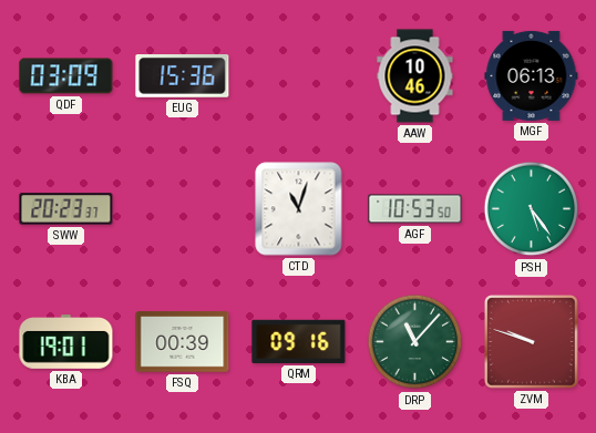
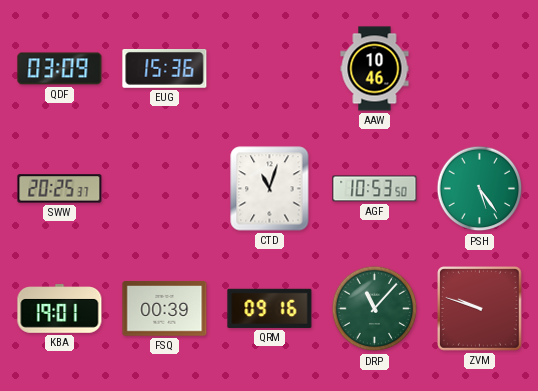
MGF: 06:13 -> none (532, 75)
SWW: 20:23 -> 20:25 (60, 189)
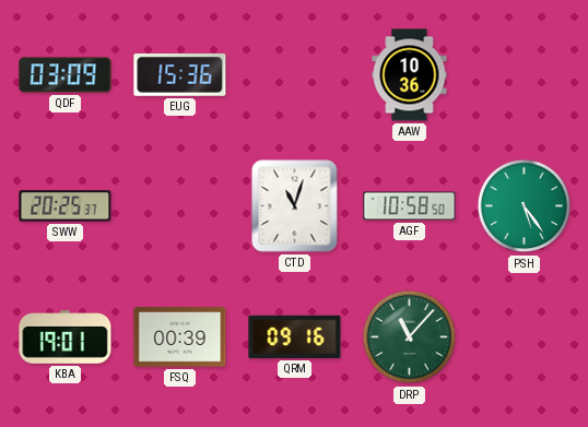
AAW: 10:46 -> 10:36 (410, 75)
AGF: 10:53 -> 10:58 (410, 206)
ZVM: 9:48 -> none (480, 309)
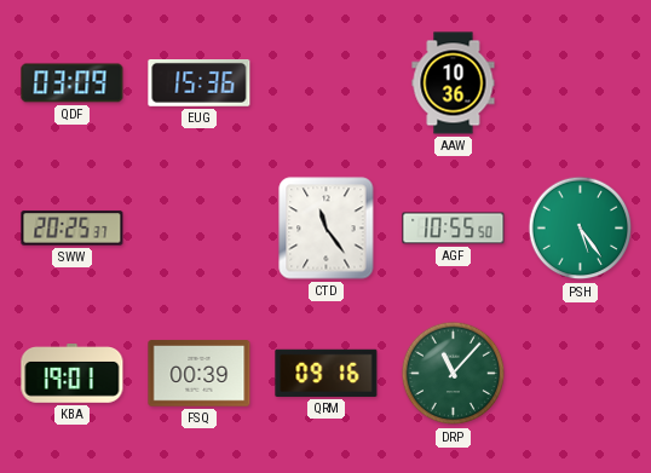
CTD: 11:03 -> 11:24 (327, 229)
AGF: 10:58 -> 10:55 (454, 229)
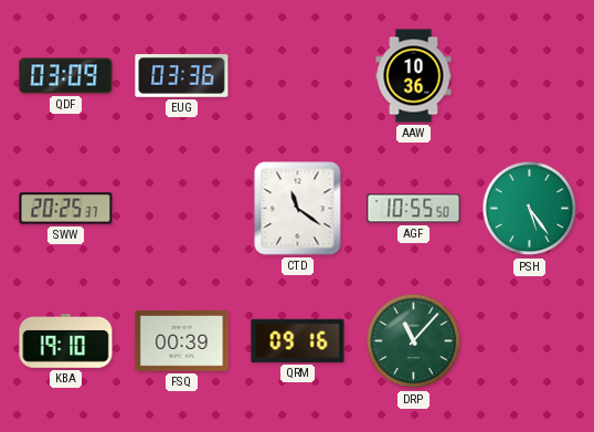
EUG: 15:36 -> 03:36 (182, 76)
CTD: 11:24 -> 11:21 (298, 209)
KBA: 19:01 -> 19:10 (66, 341)
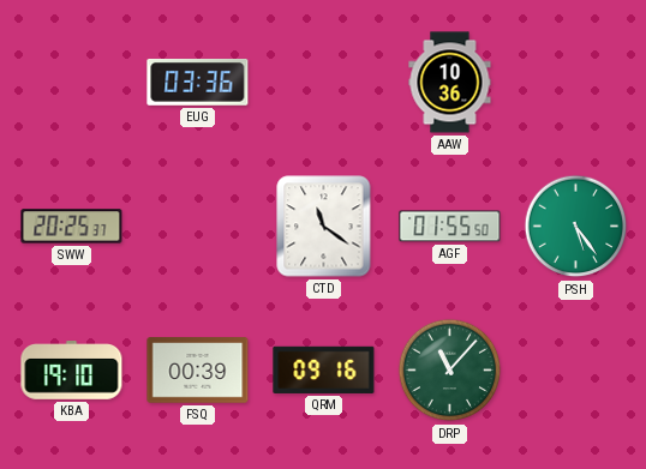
QDF: 03:09 -> none (66, 76)
AGF: 10:55 -> 01:55 (450, 227)
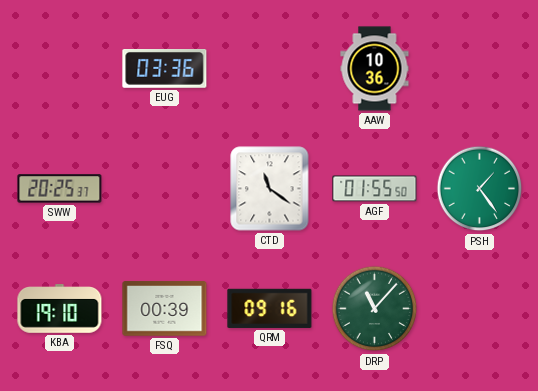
PSH: 5:24 -> 1:24 (480, 189)
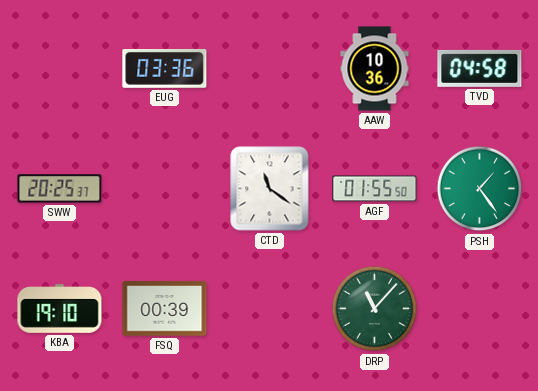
TVD: none -> 04:58 (480, 68)
QRM: 09:16 -> none (270, 308)
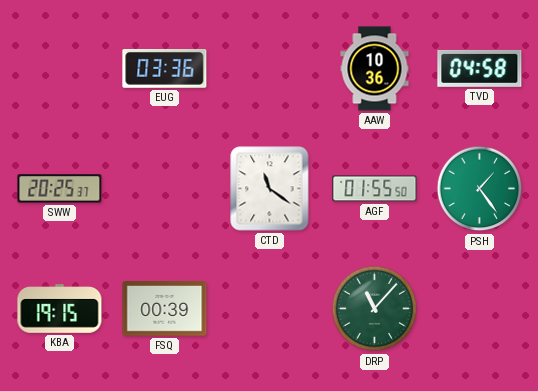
KBA: 19:10 -> 19:15 (60, 309)
